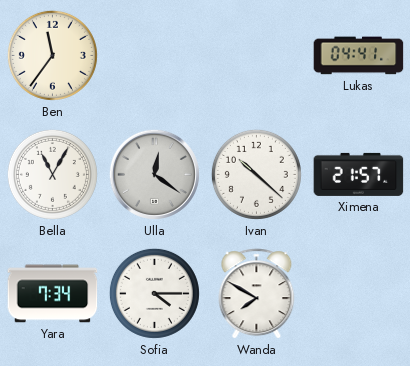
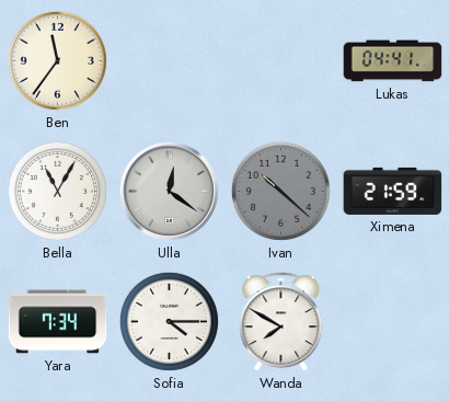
Ivan dial: white -> grey (280, 191)
Ximena: 21:57 -> 21:59 (393, 191)
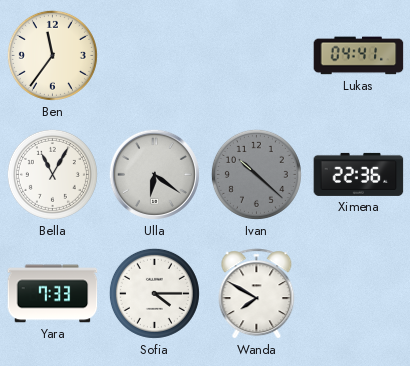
Ulla: 12:21 -> 6:21 (154, 174)
Ximena: 21:59 -> 22:36 (359, 174)
Yara: 7:34 -> 7:33 (53, 294)
